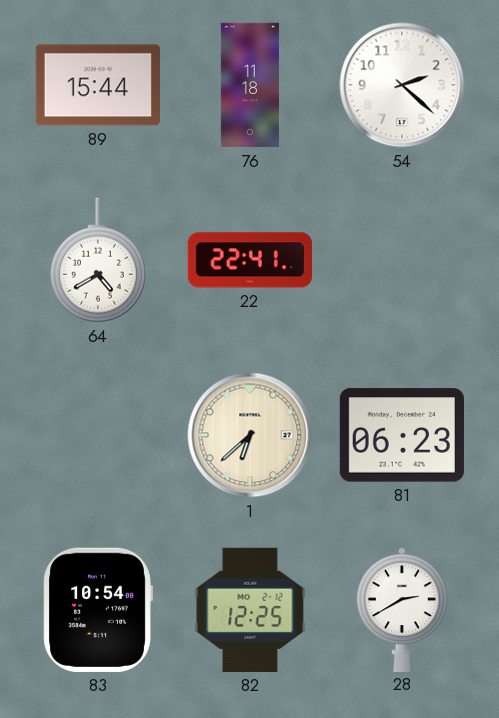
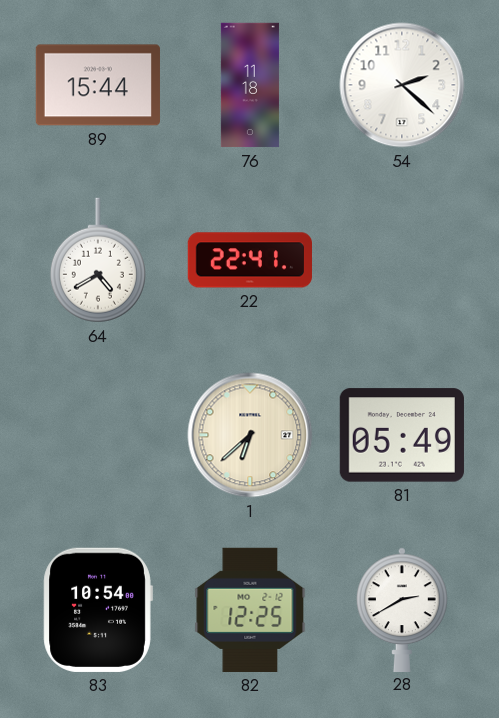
81: 06:23 -> 05:49 (402, 435)
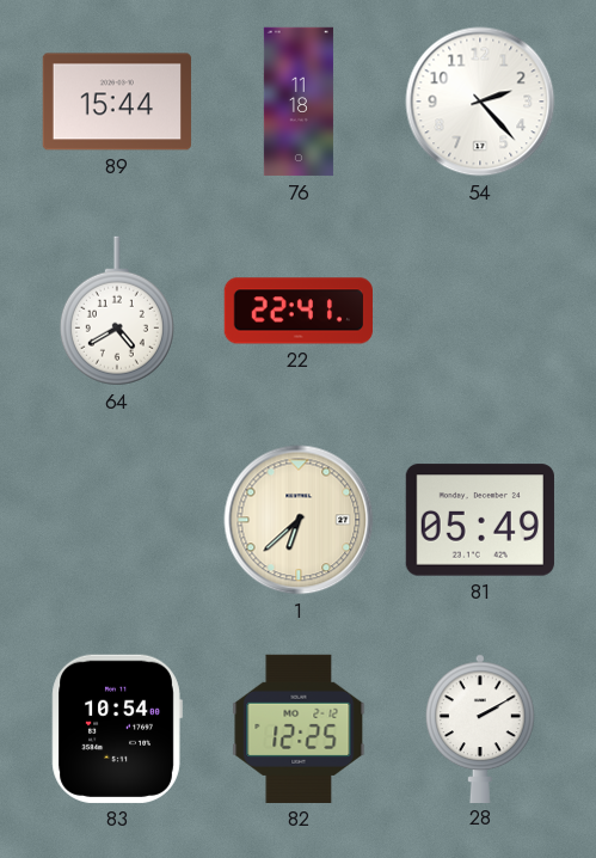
54: 2:22 -> 2:23 (480, 102)
28: 2:40 -> 2:10 (481, 728)
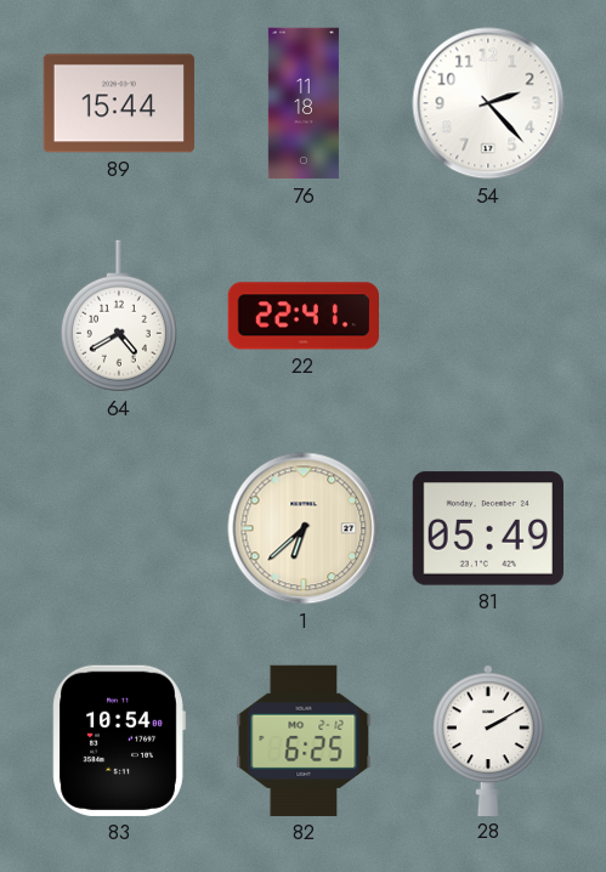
82: 12:25 -> 6:25 (304, 741)
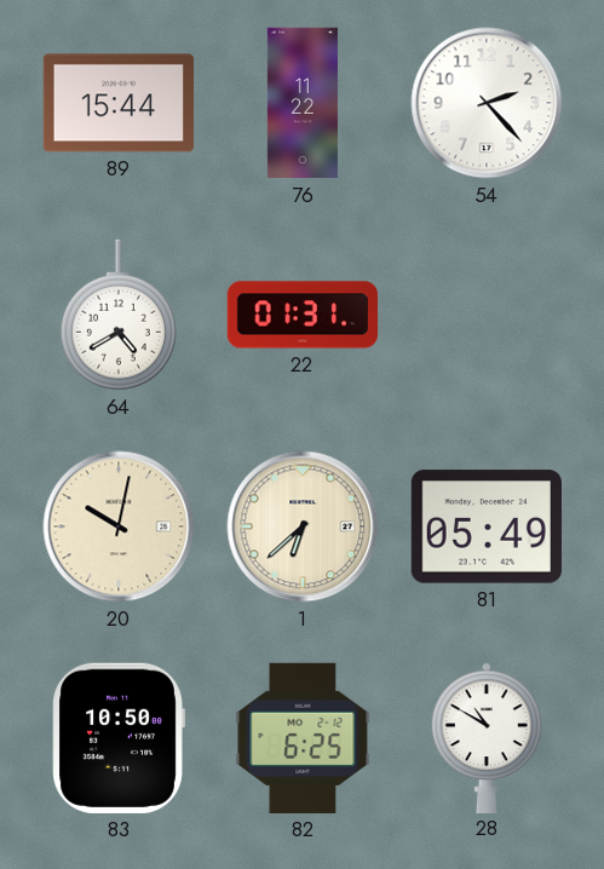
76: 11:18 -> 11:22 (303, 103)
22: 22:41 -> 01:31 (301, 315)
20: none -> 10:02 (119, 526)
83: 10:54 -> 10:50 (119, 738)
28: 2:10 -> 10:50 (488, 737)
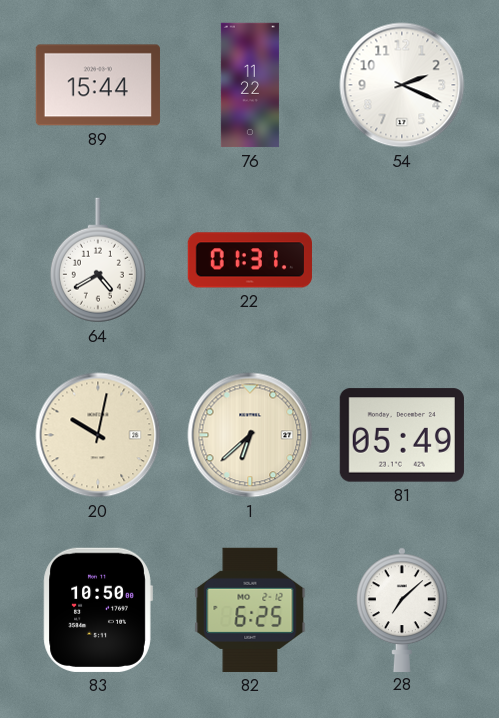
54: 2:23 -> 2:19 (402, 85)
28: 10:50 -> 7:08 (403, 609)
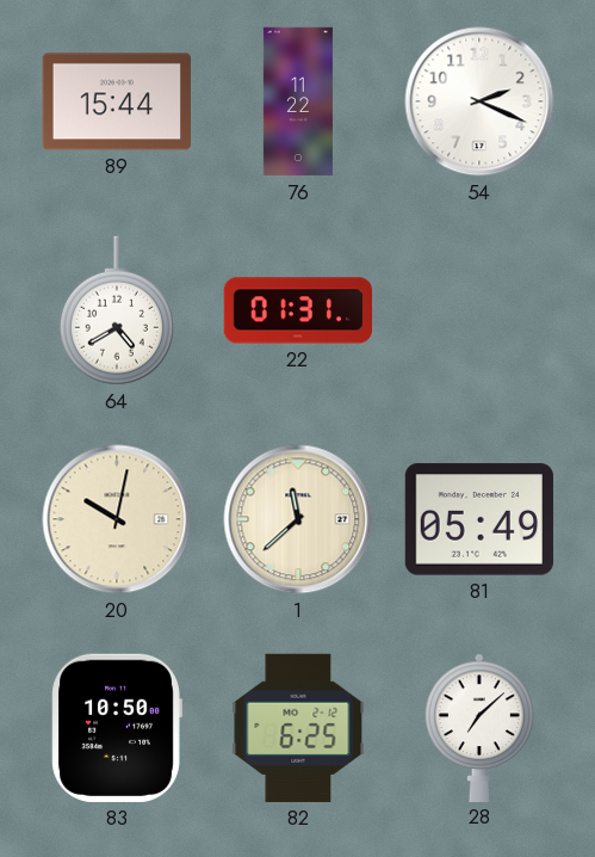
1: 6:38 -> 11:38 (298, 519)
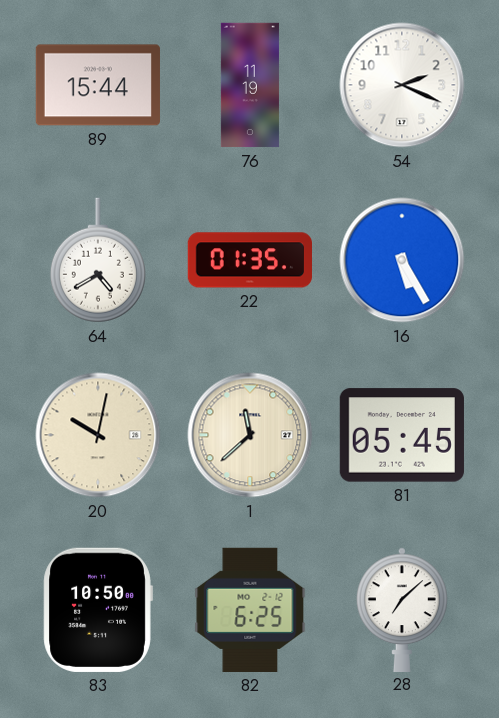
76: 11:22 -> 11:19 (250, 85)
22: 01:31 -> 01:35 (249, 260)
16: none -> 5:25 (402, 260)
81: 05:49 -> 05:45 (402, 435)
